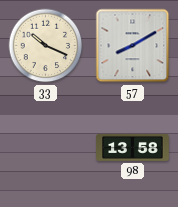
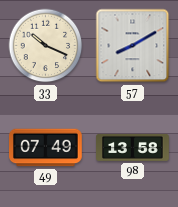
49: none -> 07:49 (46, 148)
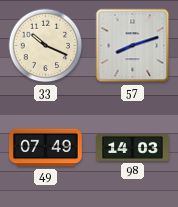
57: 8:10 -> 8:12 (133, 46)
98: 13:58 -> 14:03 (133, 148)
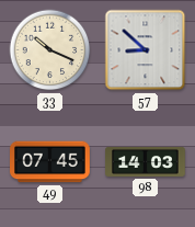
57: 8:12 -> 8:52 (146, 50)
49: 07:49 -> 07:45 (50, 162)
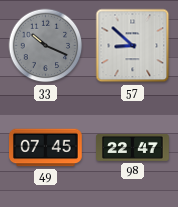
33 dial: cream -> grey (46, 46)
98: 14:03 -> 22:47 (133, 148)
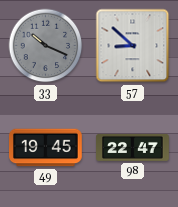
49: 07:45 -> 19:45 (46, 148)
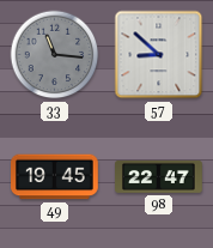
33: 10:19 -> 11:16 (55, 55)
